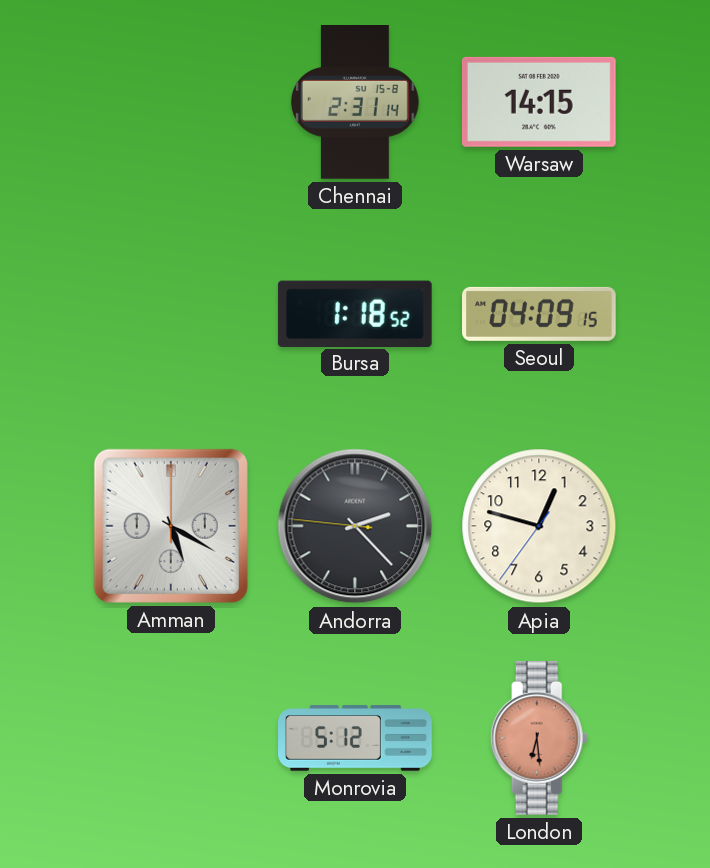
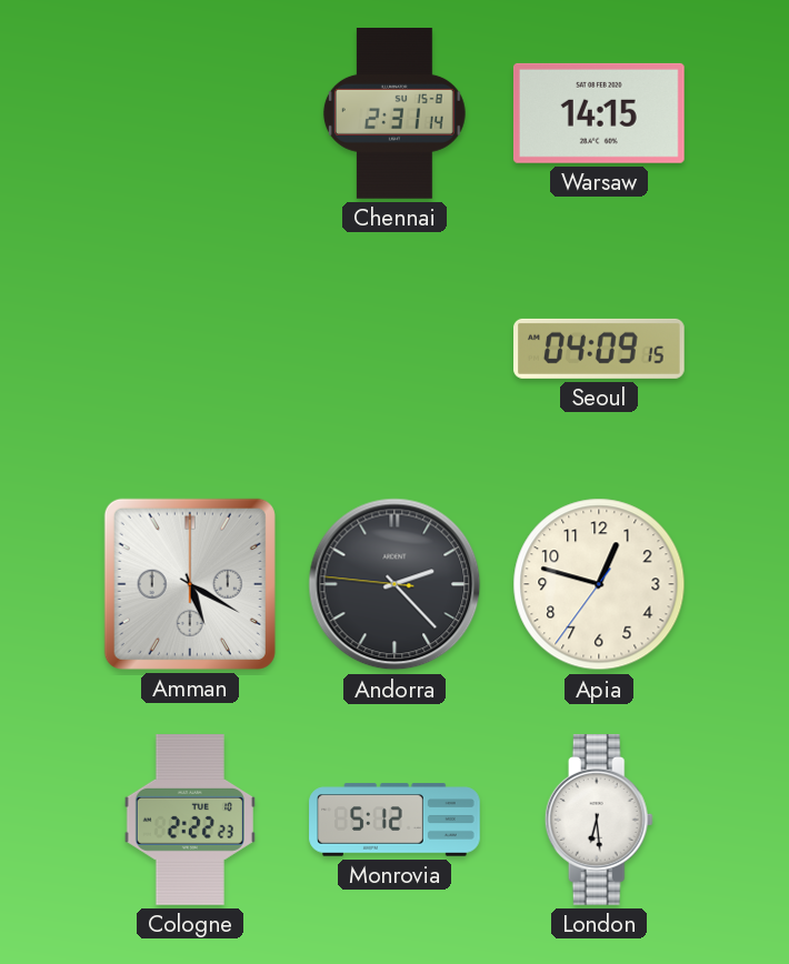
Bursa: 1:18 -> none (355, 313)
Cologne: none -> 2:22 (190, 821)
London dial: salmon -> white (599, 821)
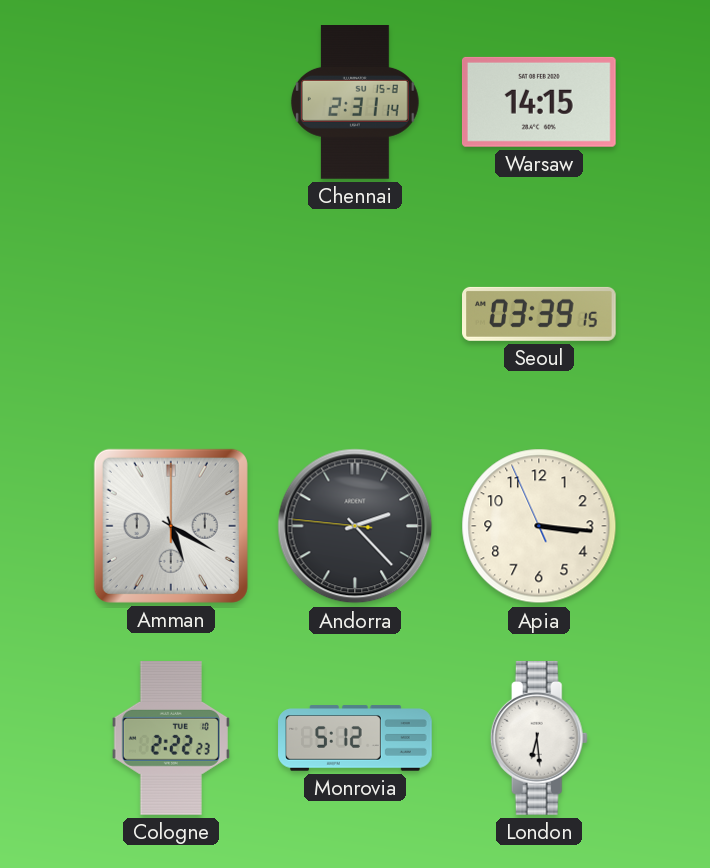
Seoul: 04:09 -> 03:39 (540, 314)
Apia: 12:47 -> 3:15 (539, 526)
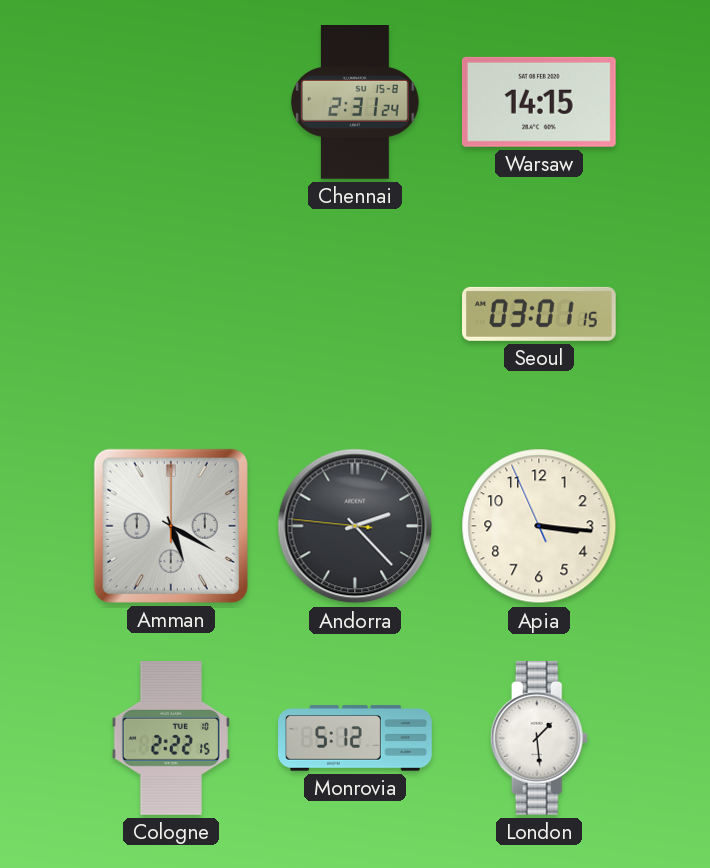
Chennai: 2:31:14 -> 2:31:24 (355, 103)
Seoul: 03:39 -> 03:01 (540, 314)
Cologne: 2:22:23 -> 2:22:15 (171, 739)
London: 6:29 -> 1:29 (539, 739)
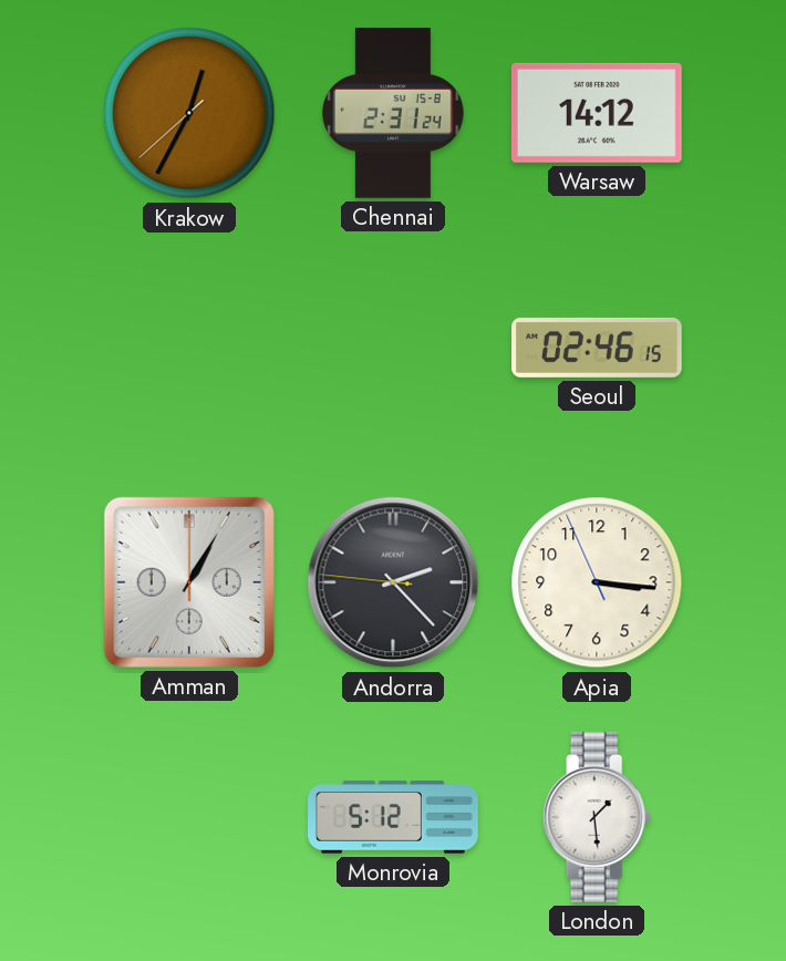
Krakow: none -> 12:34 (189, 113)
Warsaw: 14:15 -> 14:12 (597, 113)
Seoul: 03:01 -> 02:46 (598, 348)
Amman: 5:20 -> 1:05 (189, 582)
Cologne: 2:22 -> none (171, 739)
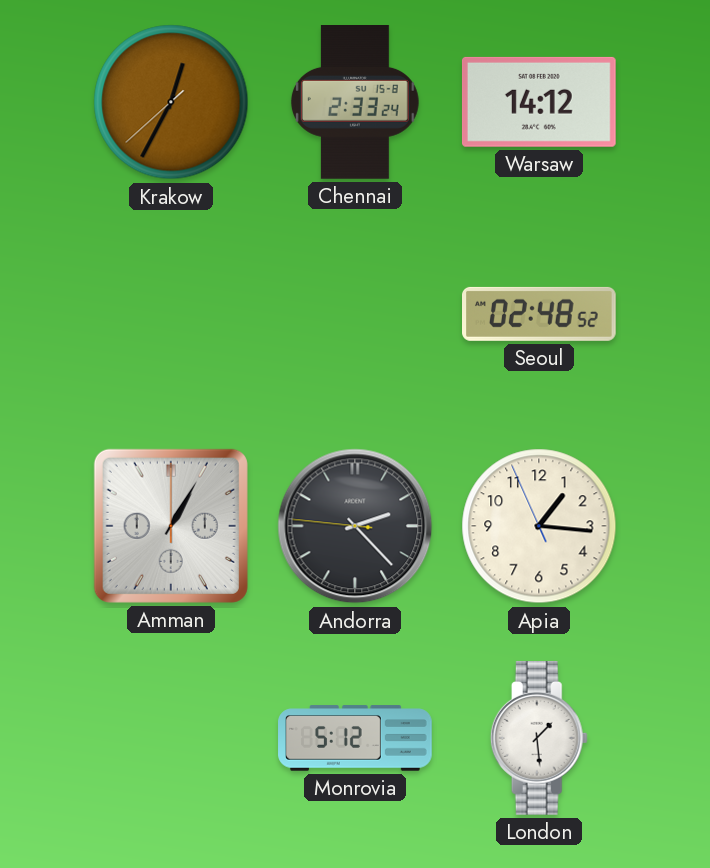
Chennai: 2:31 -> 2:33 (355, 103)
Seoul: 02:46 -> 02:48 (540, 314)
Apia: 3:15 -> 1:15 (539, 526)
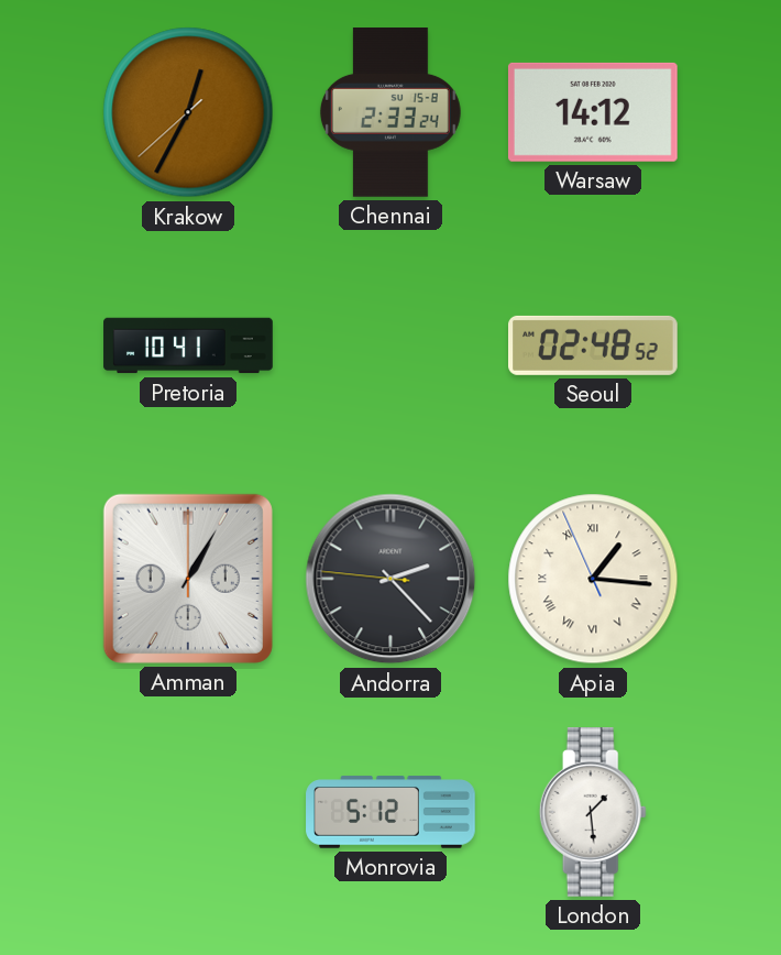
Pretoria: none -> 10:41 (188, 345)
Apia numerals: Arabic -> Roman (593, 579)
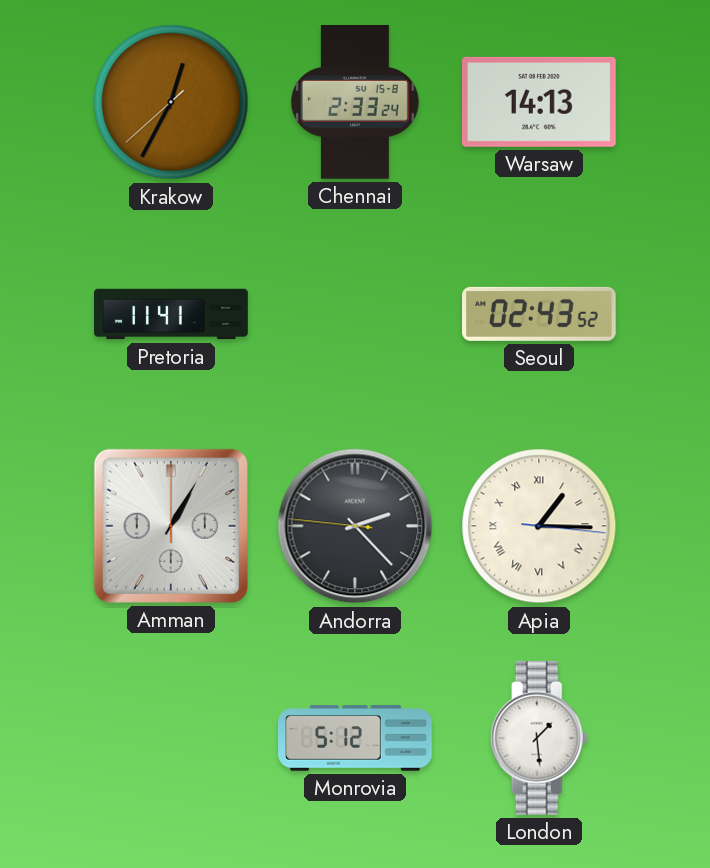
Warsaw: 14:12 -> 14:13 (539, 102)
Pretoria: 10:41 -> 11:41 (171, 314)
Seoul: 02:48 -> 02:43 (540, 314)
Apia: 1:15:56 -> 1:15:16 (539, 526)
